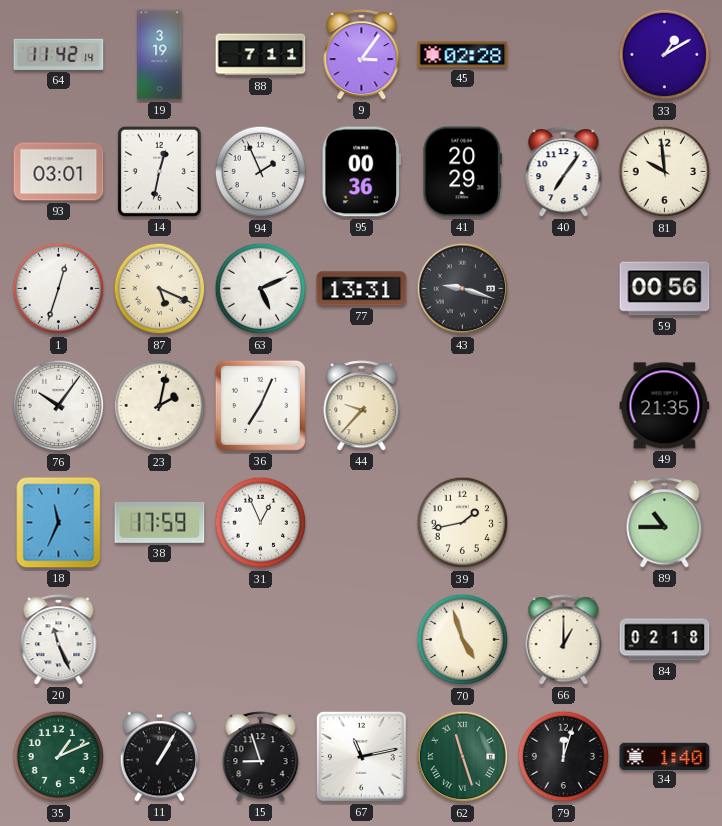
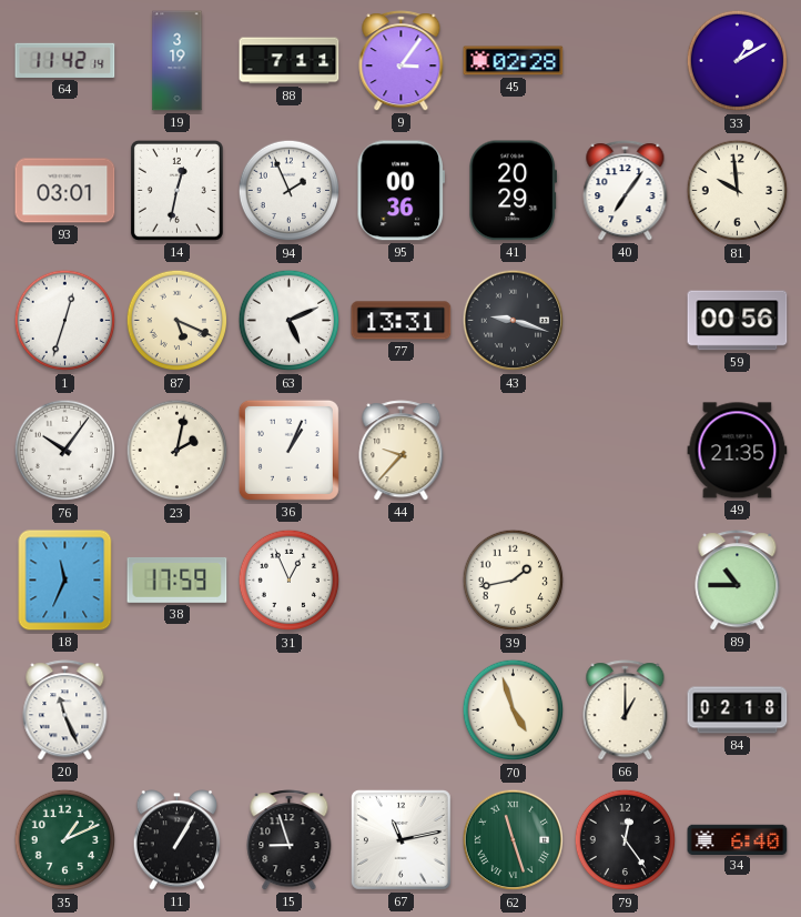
36: 7:04 -> 1:04 (288, 450)
79: 12:03 -> 12:24 (626, 840)
34: 1:40 -> 6:40 (738, 839)
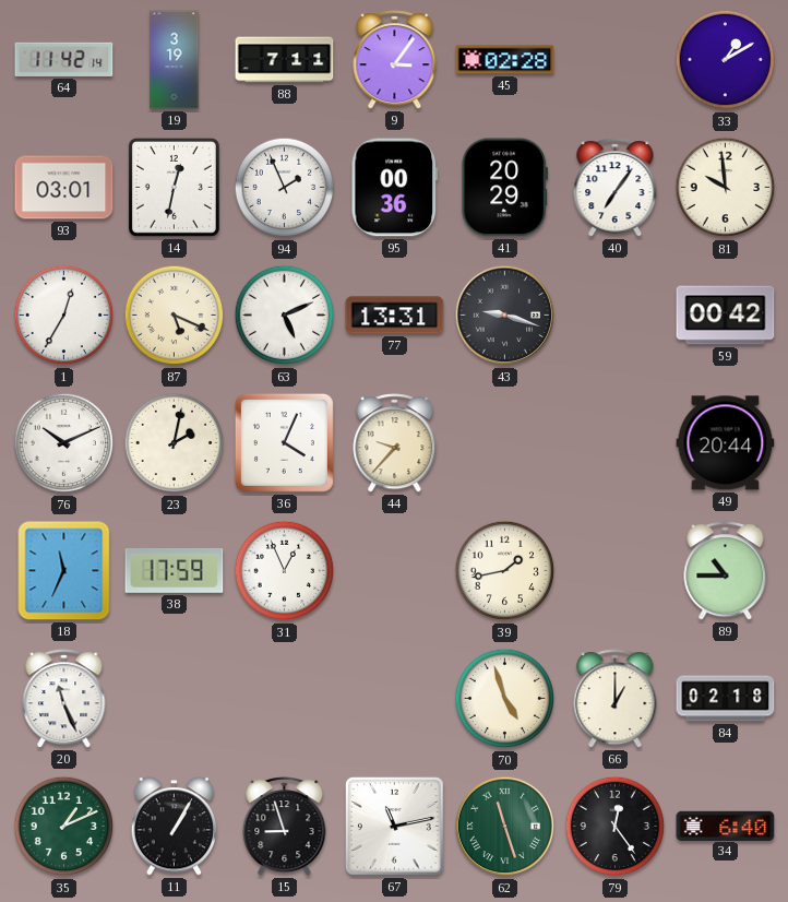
1: 12:33 -> 12:35 (64, 316)
59: 00:56 -> 00:42 (726, 316)
76: 10:06 -> 10:11 (64, 443)
36: 1:04 -> 4:04 (284, 442)
49: 21:35 -> 20:44 (726, 443)
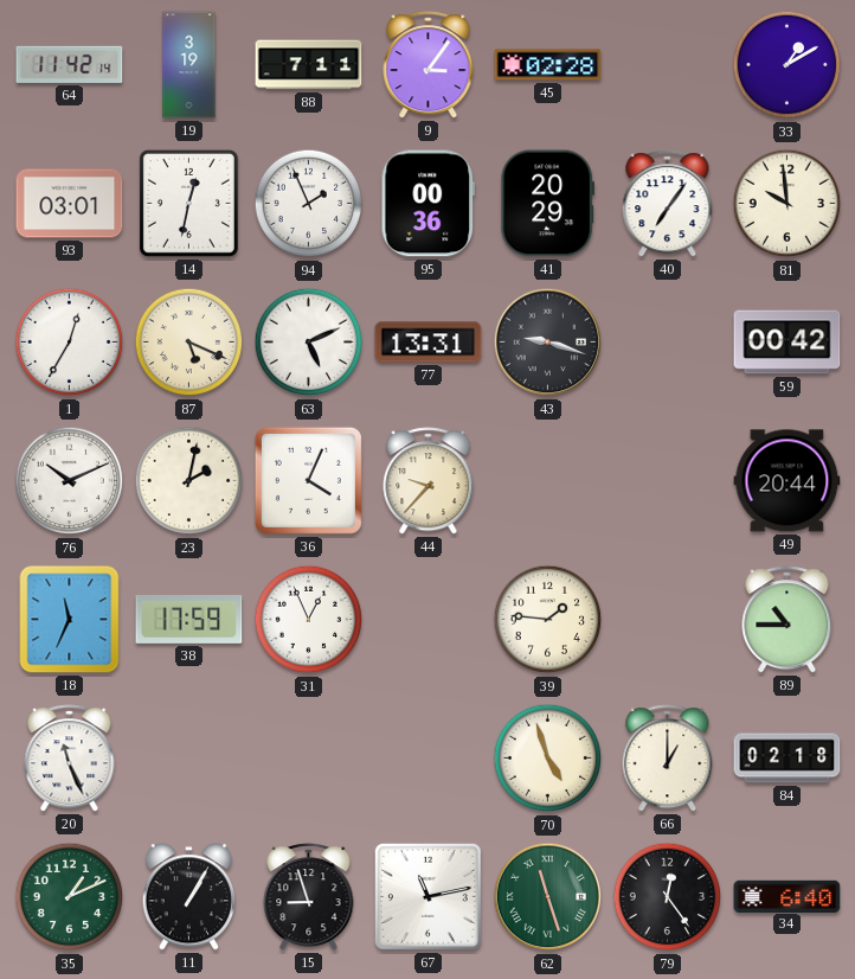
39: 1:43 -> 1:46 (548, 620)
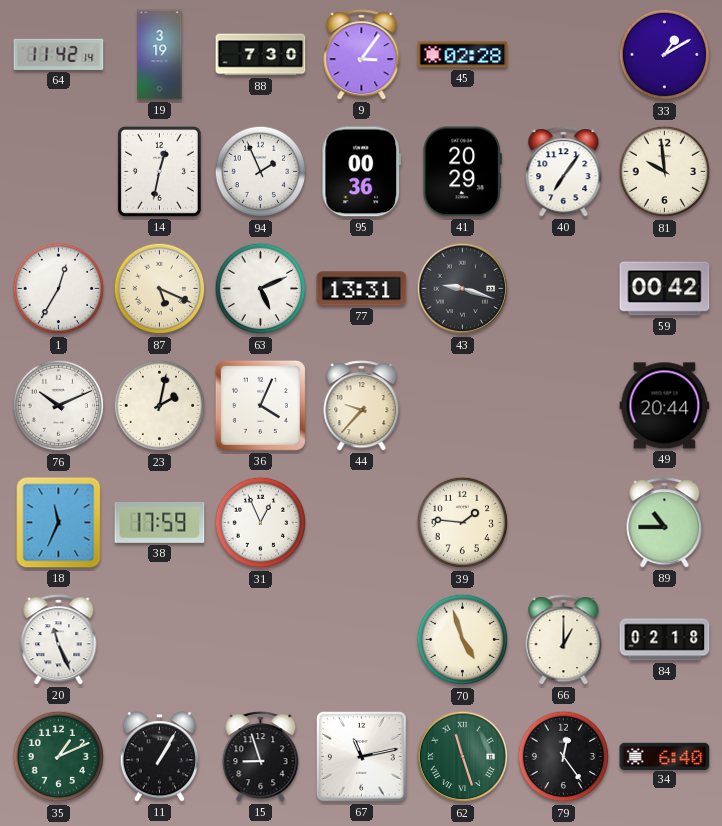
88: 7:11 -> 7:30 (261, 55)
93: 03:01 -> none (70, 204)
